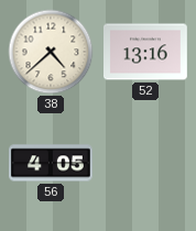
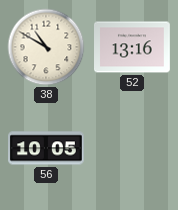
38: 4:38 -> 10:50 (46, 47)
56: 4:05 -> 10:05 (47, 148)
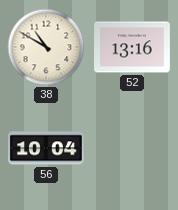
56: 10:05 -> 10:04 (47, 148)
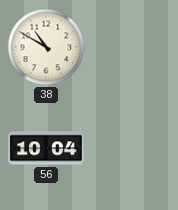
52: 13:16 -> none (132, 47)
